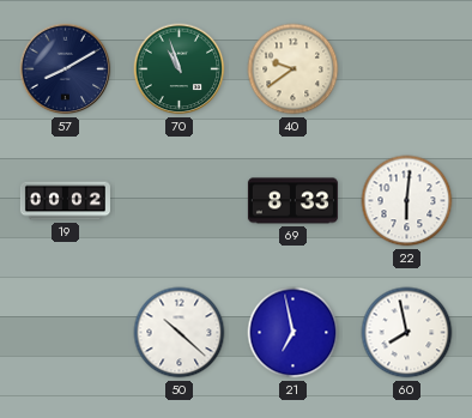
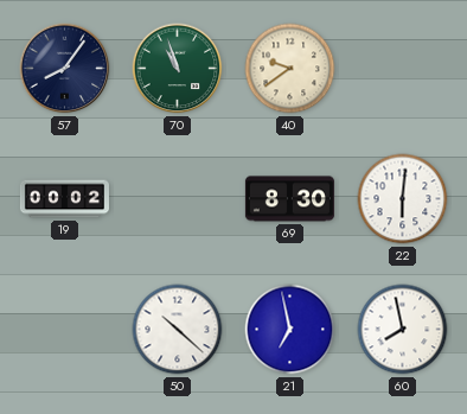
57: 8:10 -> 8:06 (65, 69)
69: 8:33 -> 8:30 (289, 199)
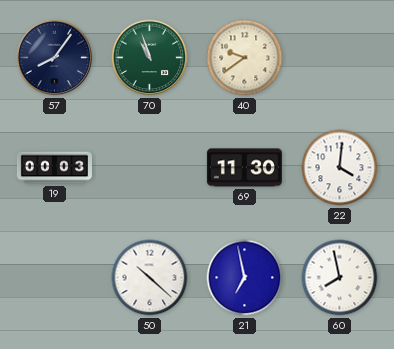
19: 00:02 -> 00:03 (54, 168)
69: 8:30 -> 11:30 (244, 168)
22: 6:01 -> 4:01 (340, 168)
